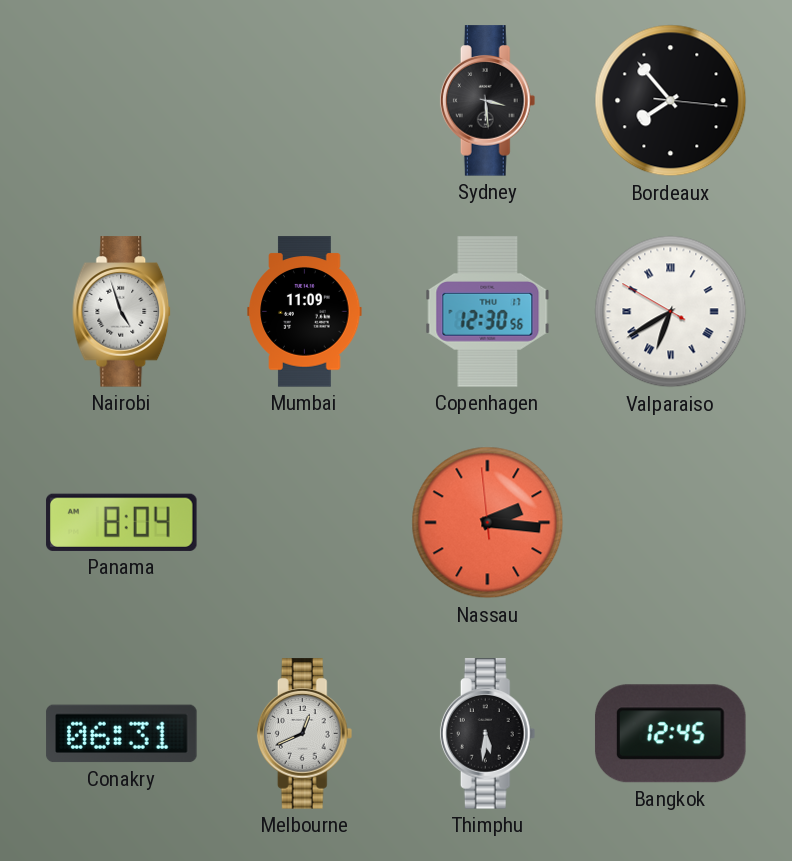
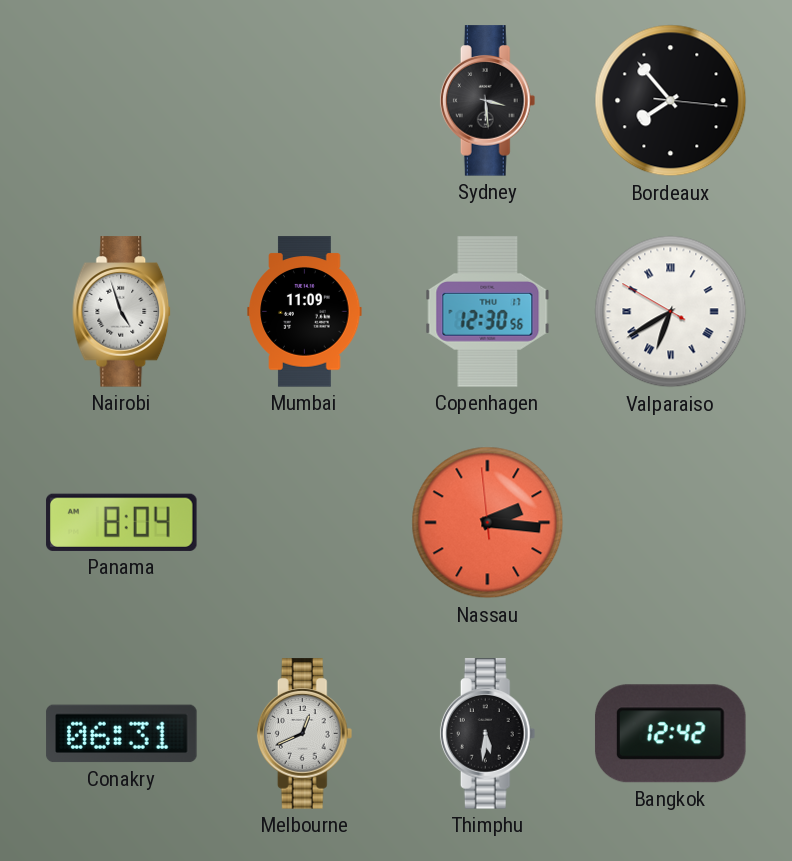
Bangkok: 12:45 -> 12:42 (671, 734)
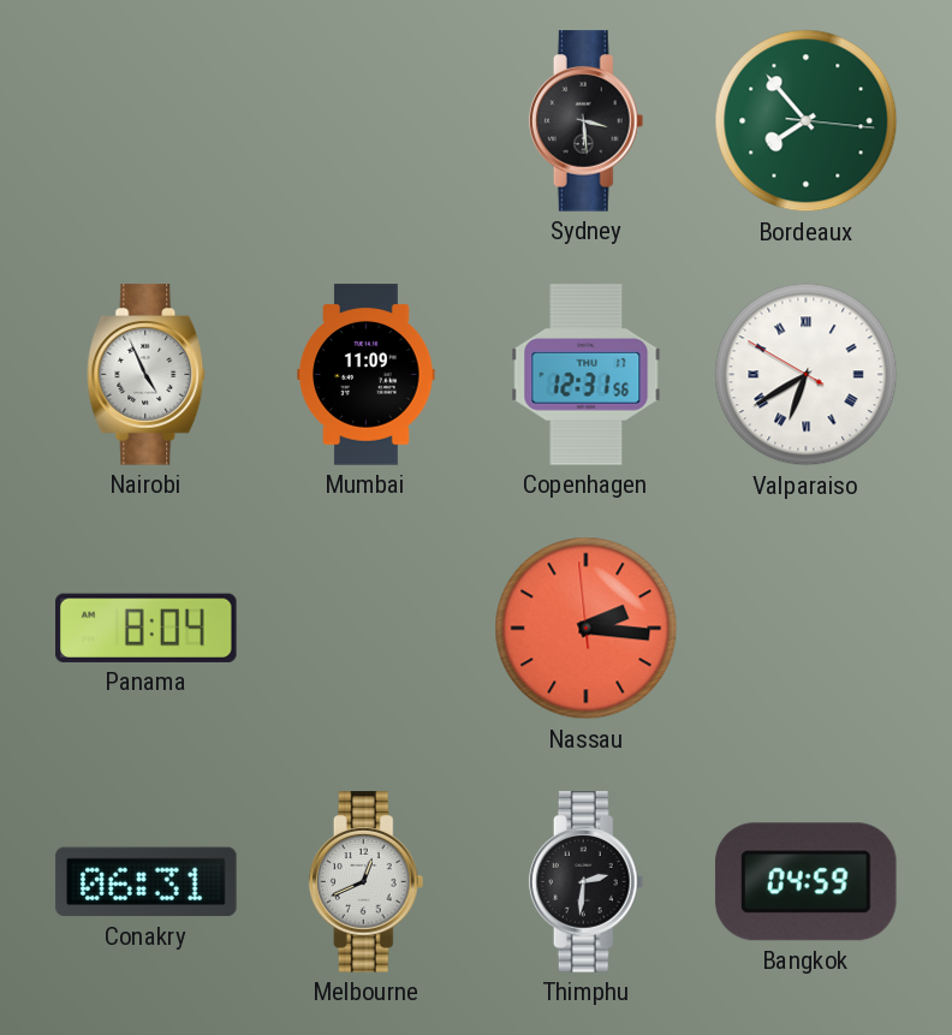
Bordeaux dial: black -> green (807, 121)
Nairobi: 4:57 -> 4:56 (147, 375)
Copenhagen: 12:30 -> 12:31 (587, 375)
Thimphu: 5:31 -> 2:31 (587, 882)
Bangkok: 12:42 -> 04:59 (807, 882)
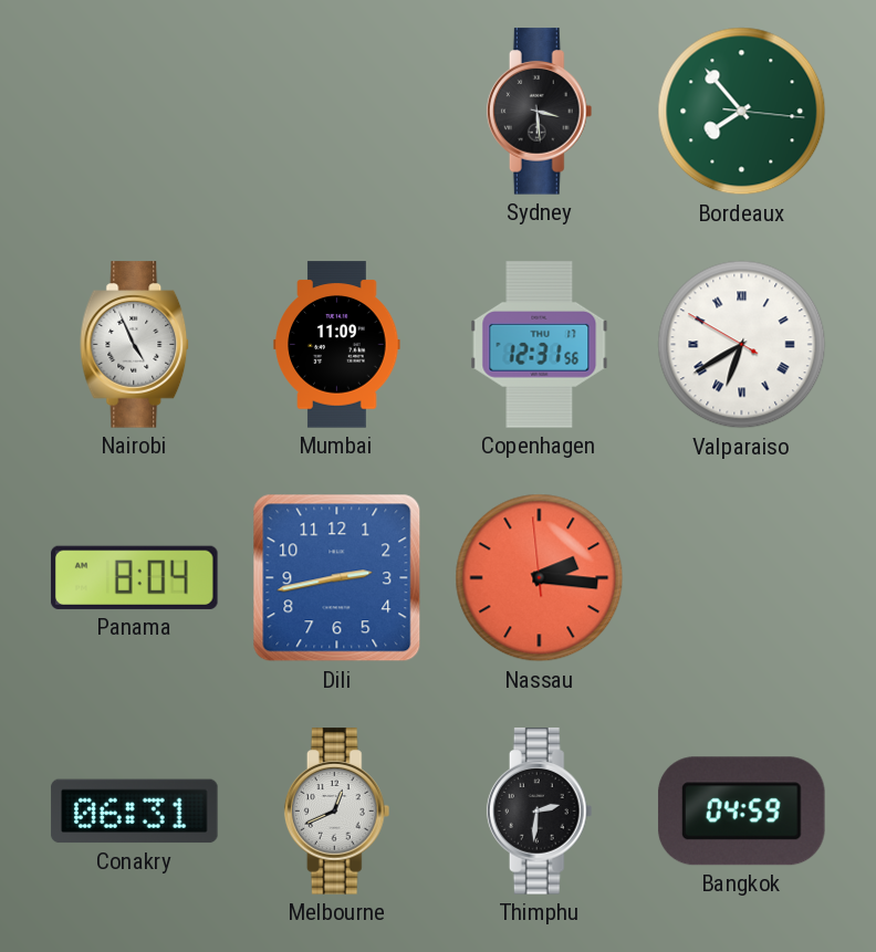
Dili: none -> 2:43 (337, 578)
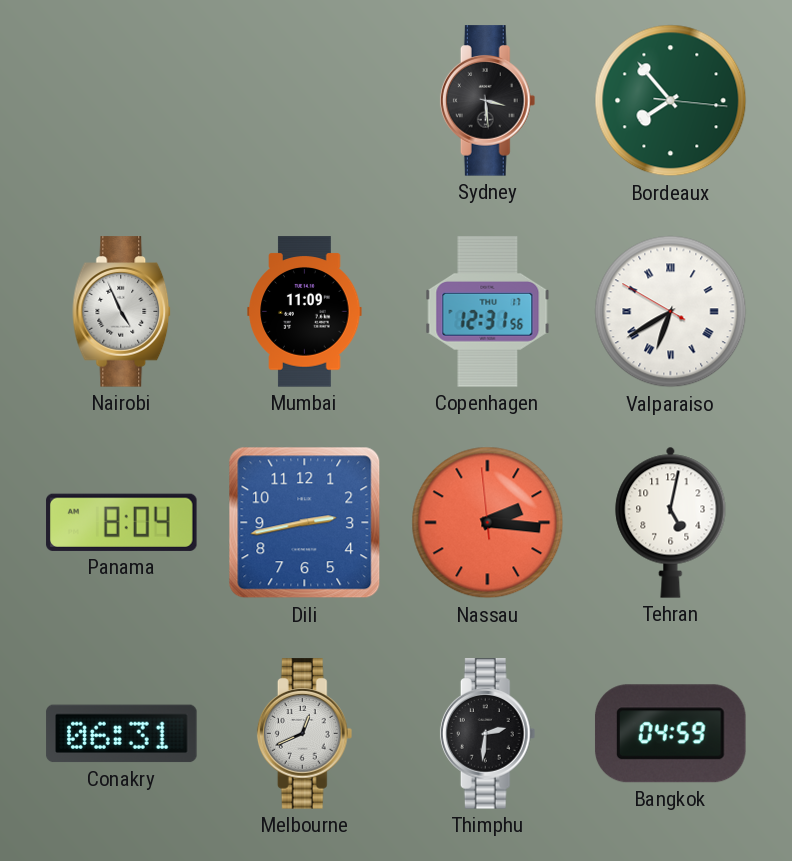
Tehran: none -> 5:02 (671, 522)
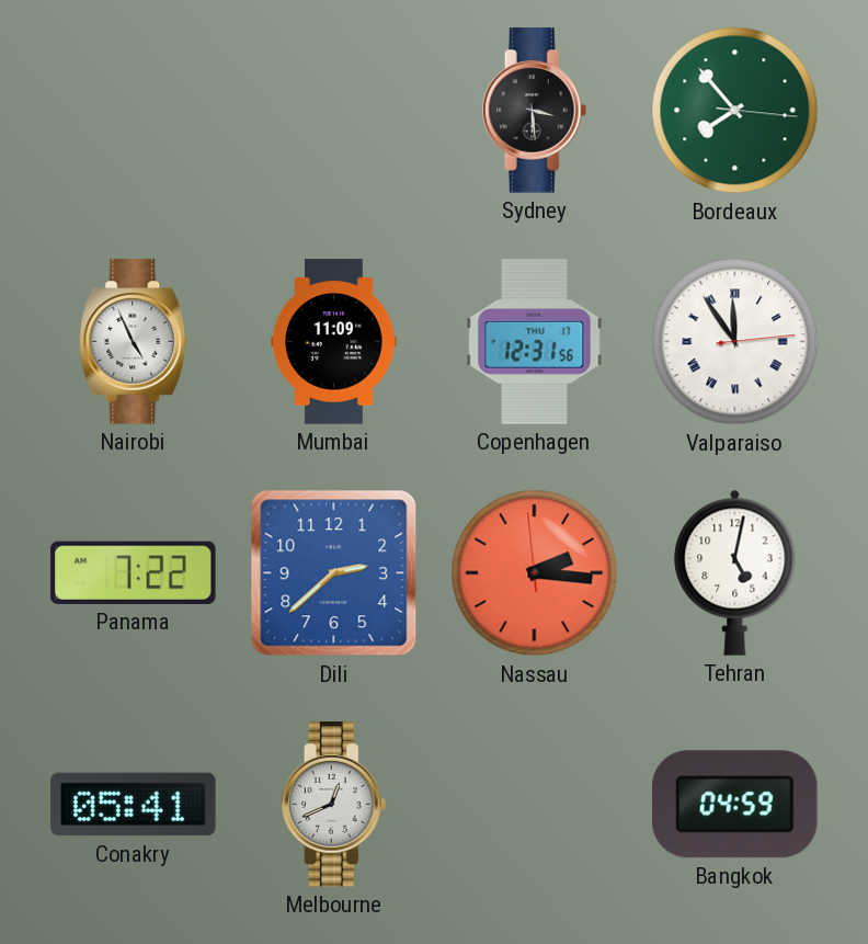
Valparaiso: 6:39 -> 11:54 (735, 342)
Panama: 8:04 -> 7:22 (134, 572)
Dili: 2:43 -> 2:38 (334, 573)
Conakry: 06:31 -> 05:41 (134, 805)
Thimphu: 2:31 -> none (488, 734)
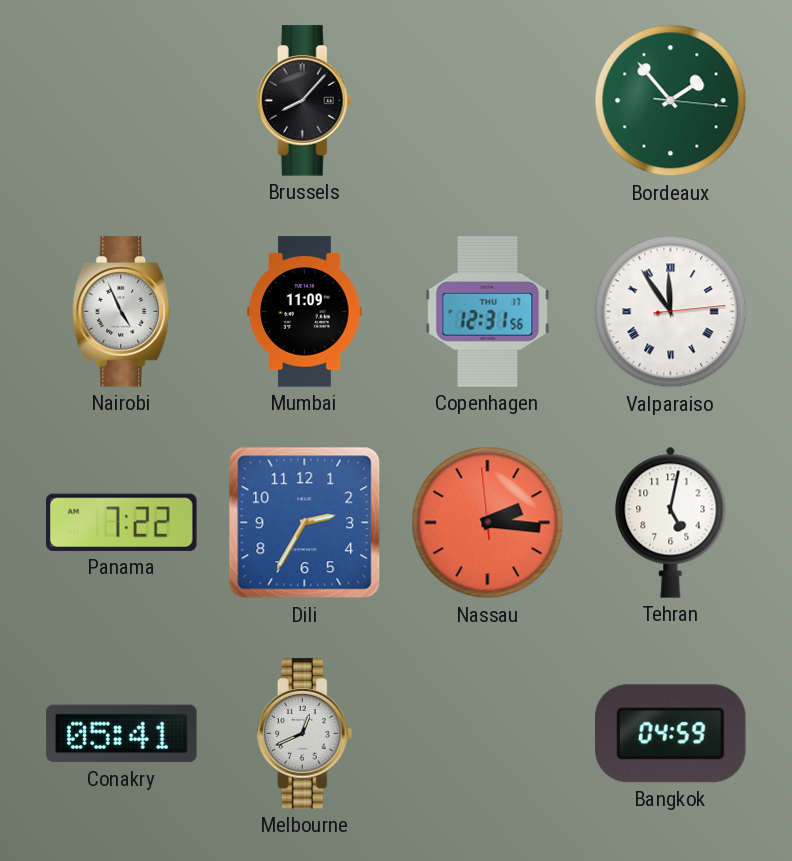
Brussels: none -> 8:07 (305, 101)
Sydney: 3:29 -> none (535, 111)
Bordeaux: 7:53 -> 1:53 (671, 101)
Dili: 2:38 -> 2:35 (305, 523)
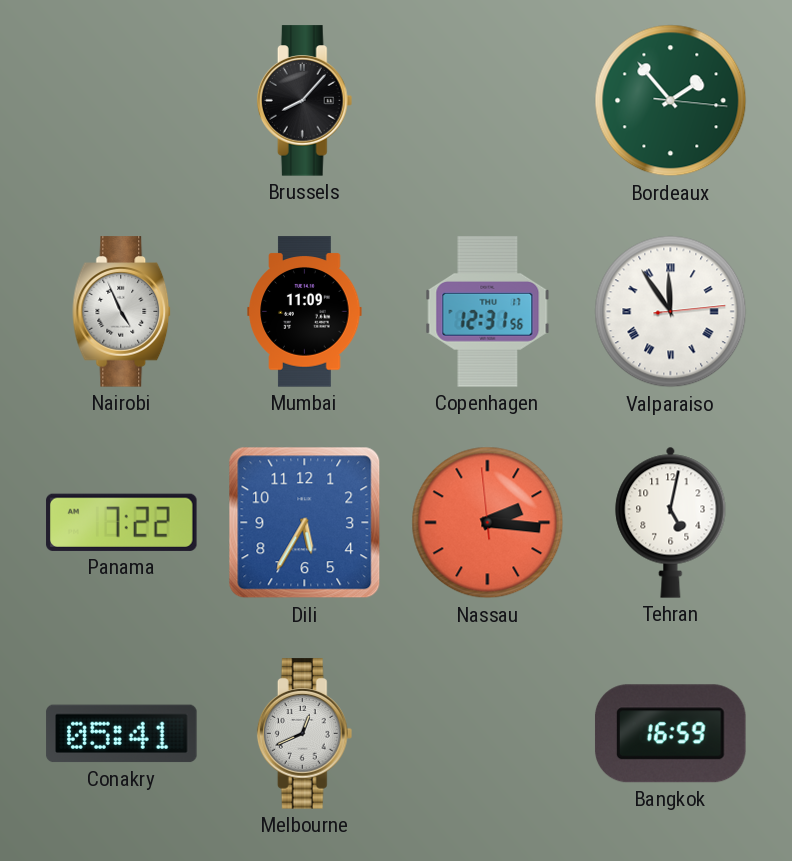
Dili: 2:35 -> 5:35 (305, 523)
Bangkok: 04:59 -> 16:59 (671, 734)
